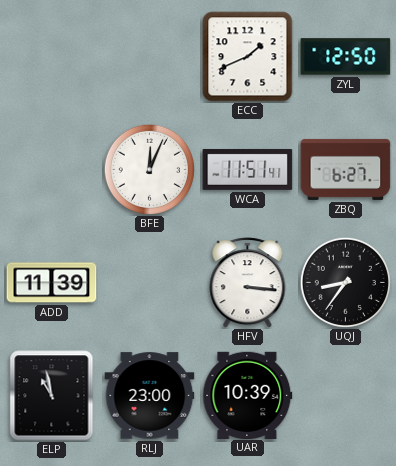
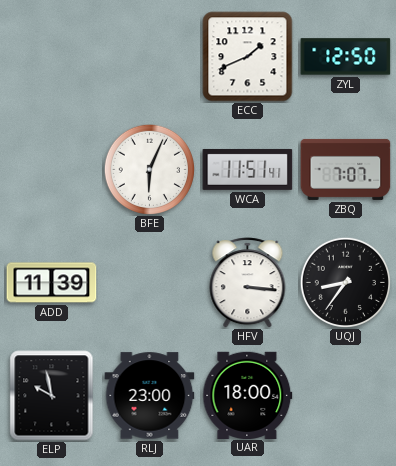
BFE: 12:04 -> 6:04 (149, 169)
ZBQ: 6:27 -> 7:07 (346, 169)
ELP: 10:58 -> 9:58 (52, 396)
UAR: 10:39 -> 18:00 (248, 395)
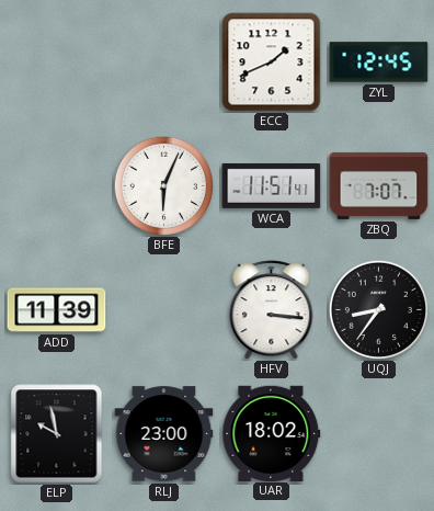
ZYL: 12:50 -> 12:45 (379, 63)
UAR: 18:00 -> 18:02 (272, 433)
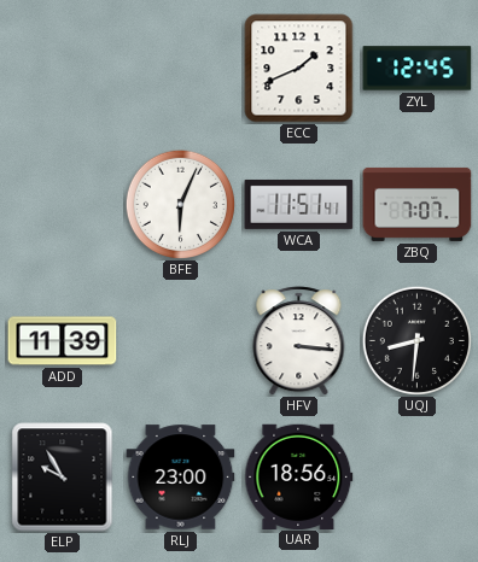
UQJ: 8:36 -> 8:31 (416, 340)
ELP: 9:58 -> 9:55 (63, 478)
UAR: 18:02 -> 18:56 (299, 476)
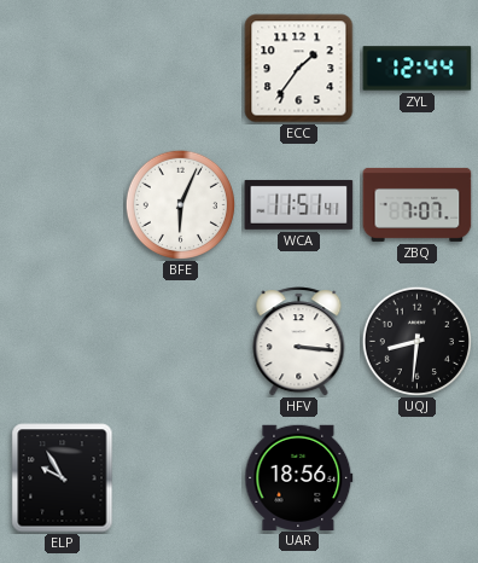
ECC: 1:41 -> 1:36 (299, 69)
ZYL: 12:45 -> 12:44 (418, 69)
ADD: 11:39 -> none (63, 341)
RLJ: 23:00 -> none (181, 478)
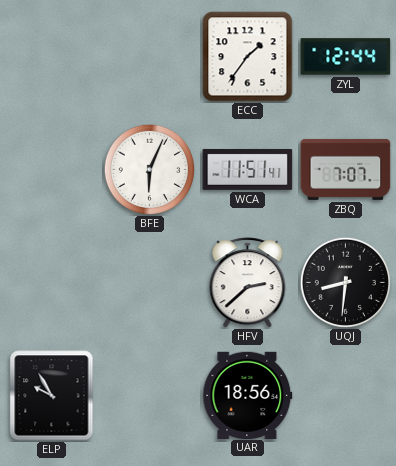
HFV: 3:16 -> 2:38 (248, 283)
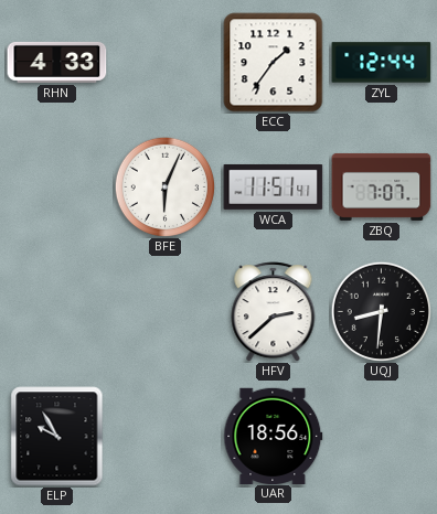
RHN: none -> 4:33 (57, 62)
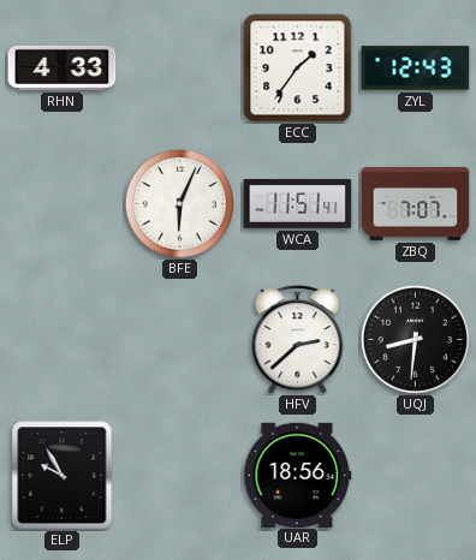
ZYL: 12:44 -> 12:43 (416, 68)
